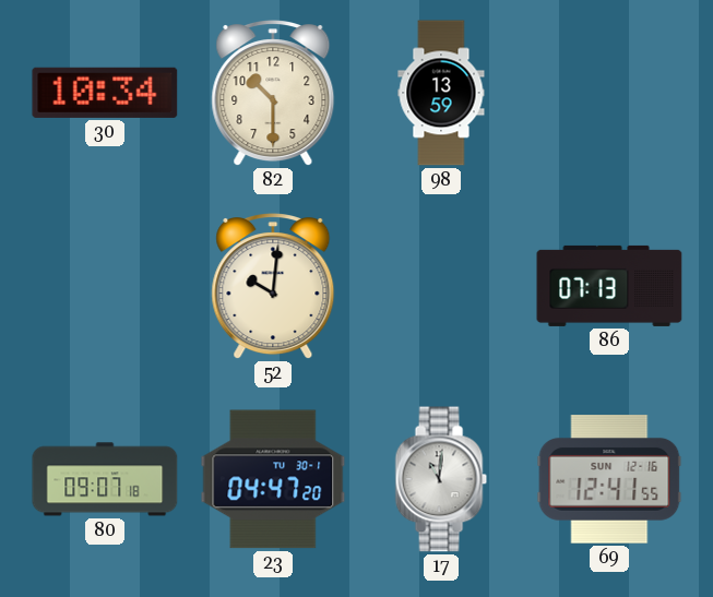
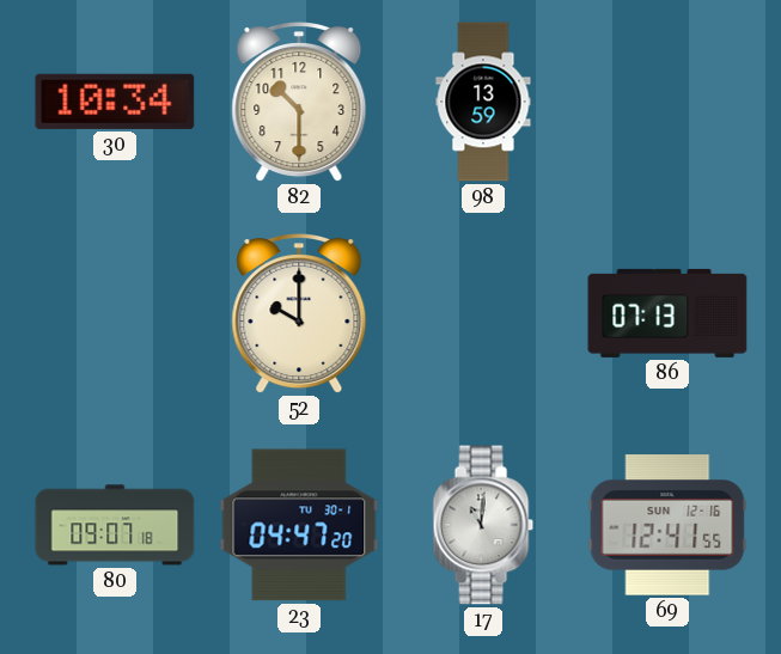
52: 10:01 -> 10:00 (299, 314)
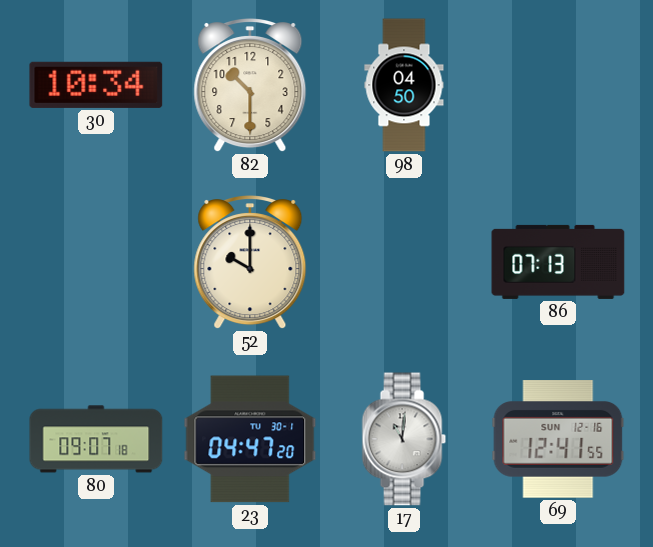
98: 13:59 -> 04:50 (404, 85)
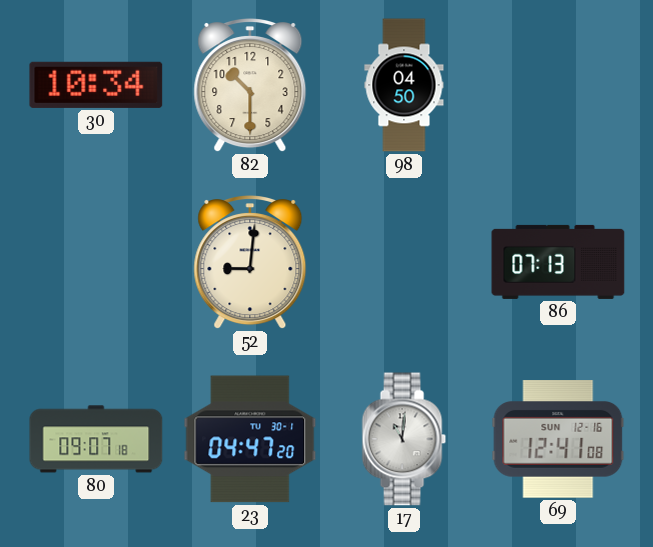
52: 10:00 -> 9:01 (250, 263)
69: 12:41:55 -> 12:41:08 (558, 439)
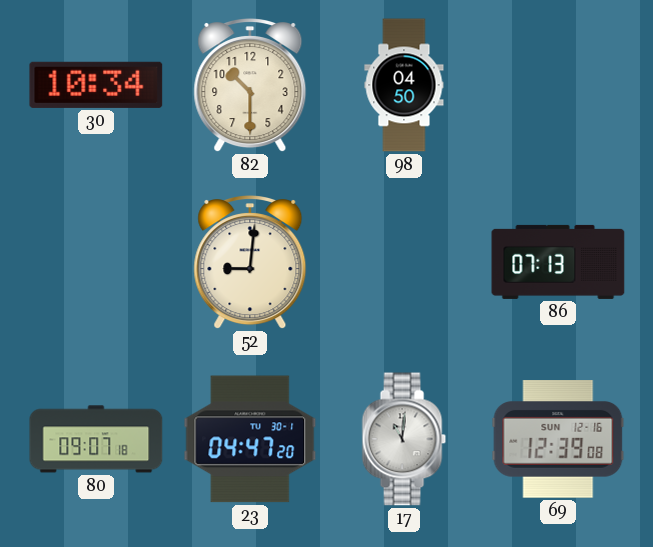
69: 12:41 -> 12:39 (558, 439)
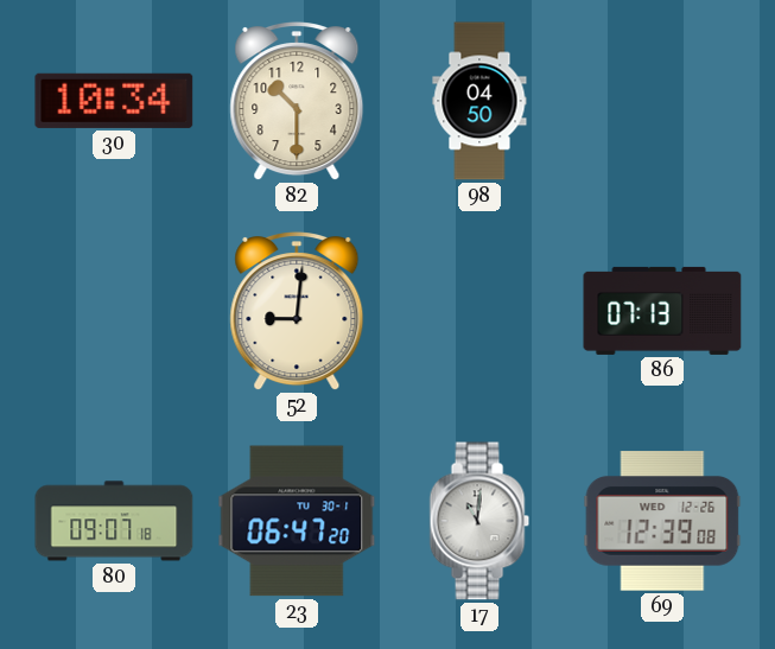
23: 04:47 -> 06:47 (297, 521)
69 date: SUN 12-16 -> WED 12-26 (662, 521)
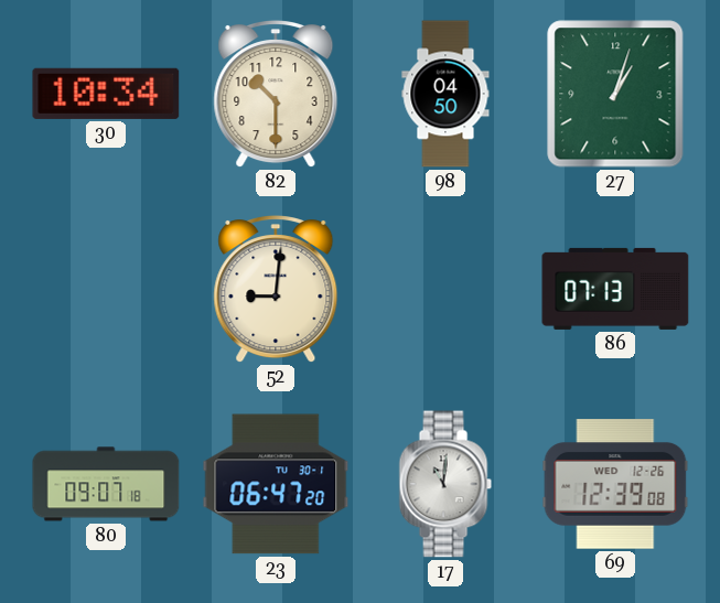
27: none -> 1:03 (615, 94)
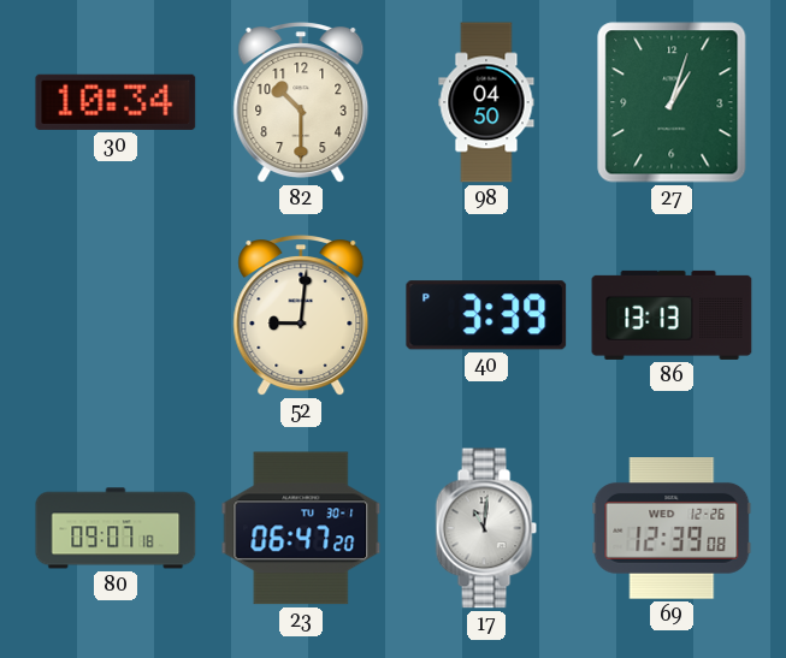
40: none -> 3:39 (486, 315)
86: 07:13 -> 13:13 (672, 315)
